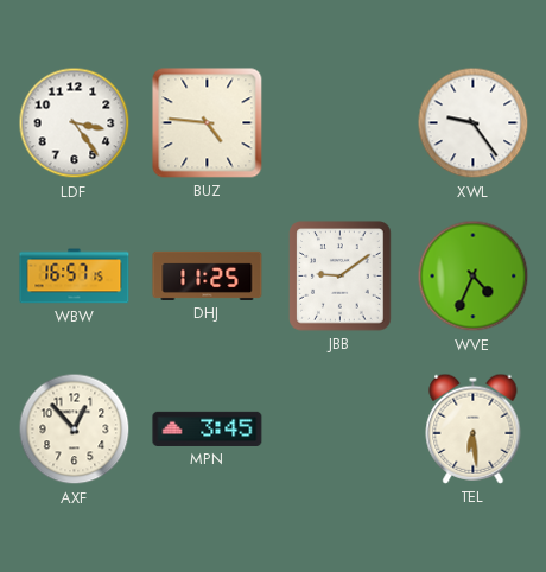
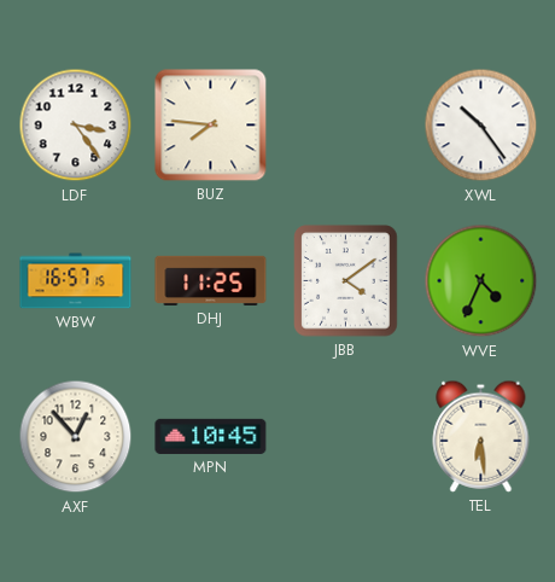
BUZ: 4:46 -> 7:46 (211, 126)
XWL: 9:24 -> 10:24 (481, 126)
JBB: 9:09 -> 4:09 (346, 281)
MPN: 3:45 -> 10:45 (211, 436)
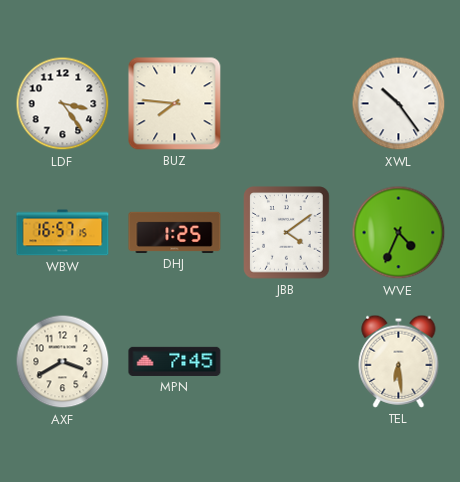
DHJ: 11:25 -> 1:25 (175, 232)
AXF: 12:53 -> 3:40 (63, 362)
MPN: 10:45 -> 7:45 (175, 361)
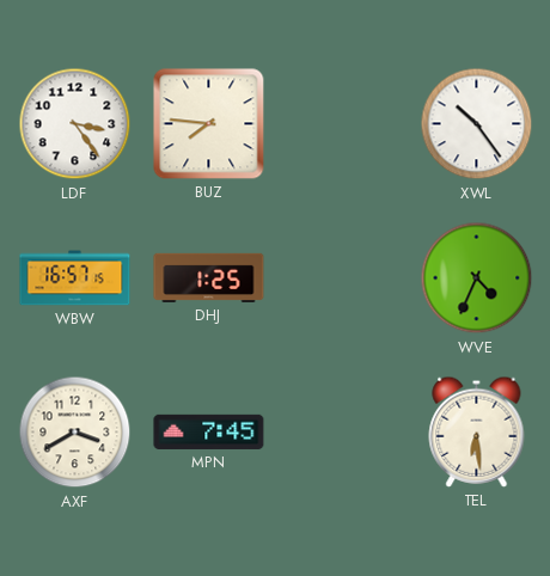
JBB: 4:09 -> none (287, 233)
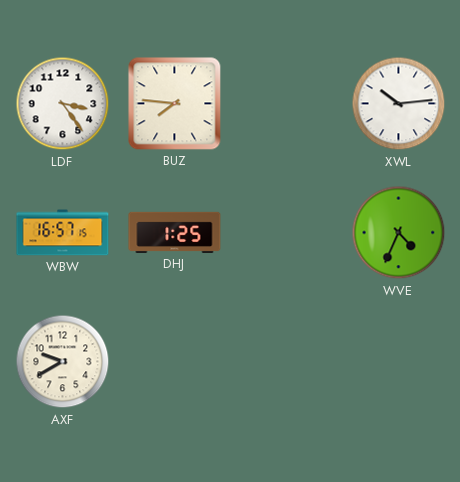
XWL: 10:24 -> 10:14 (399, 104)
AXF: 3:40 -> 9:40 (63, 362)
MPN: 7:45 -> none (209, 431)
TEL: 6:29 -> none (477, 431)
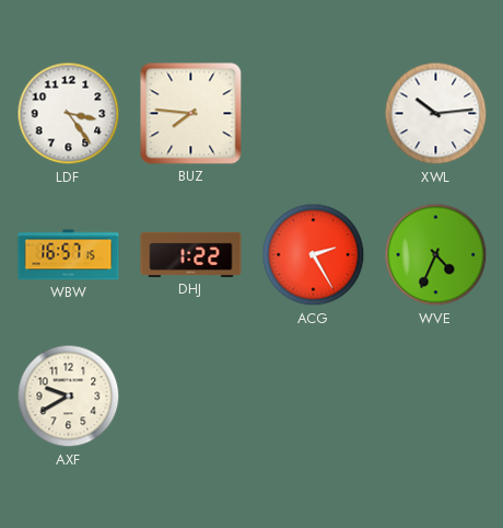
DHJ: 1:25 -> 1:22 (191, 254)
ACG: none -> 2:25 (314, 255)
